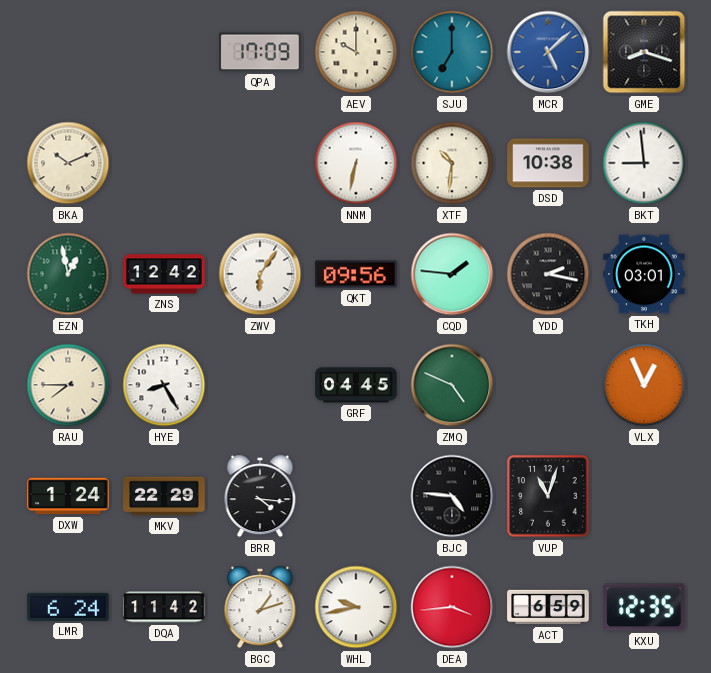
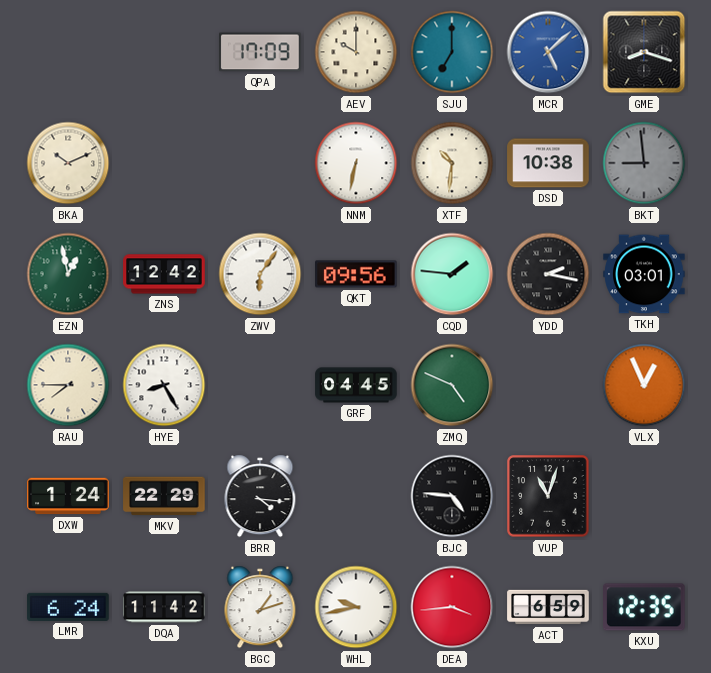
BKT dial: white -> grey (644, 163)
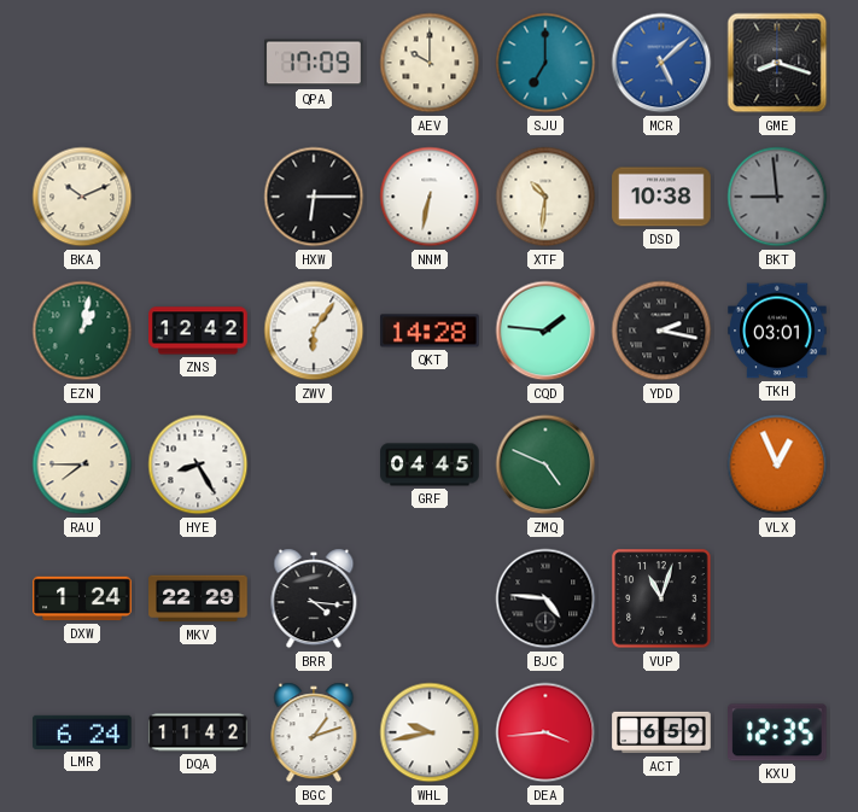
HXW: none -> 6:15 (314, 197)
EZN: 12:58 -> 1:02 (82, 331)
QKT: 09:56 -> 14:28 (430, 331)
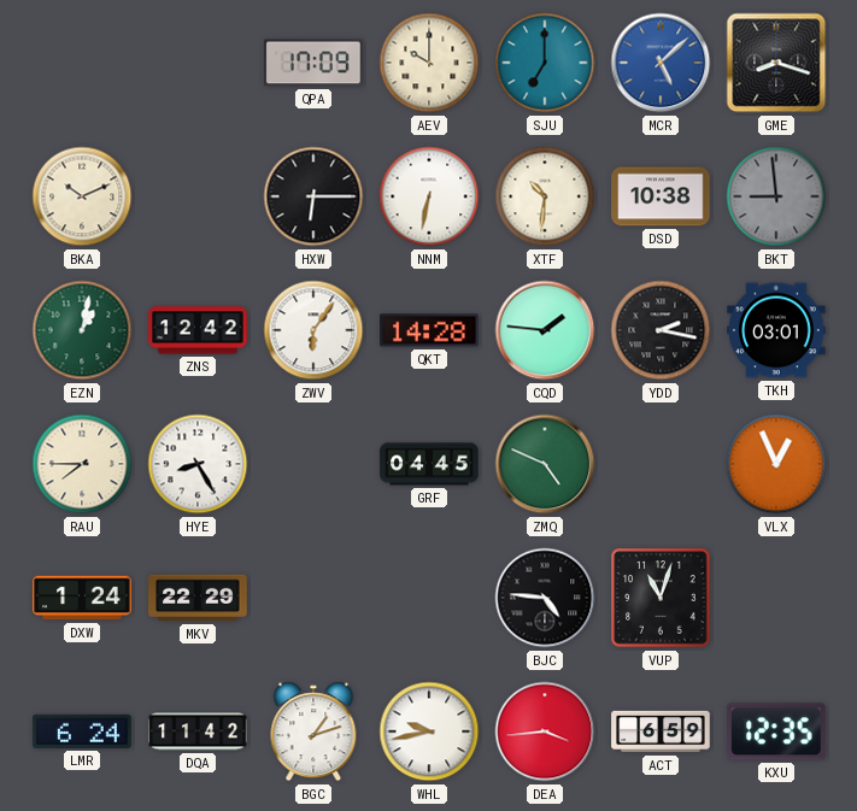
BRR: 4:16 -> none (314, 598)
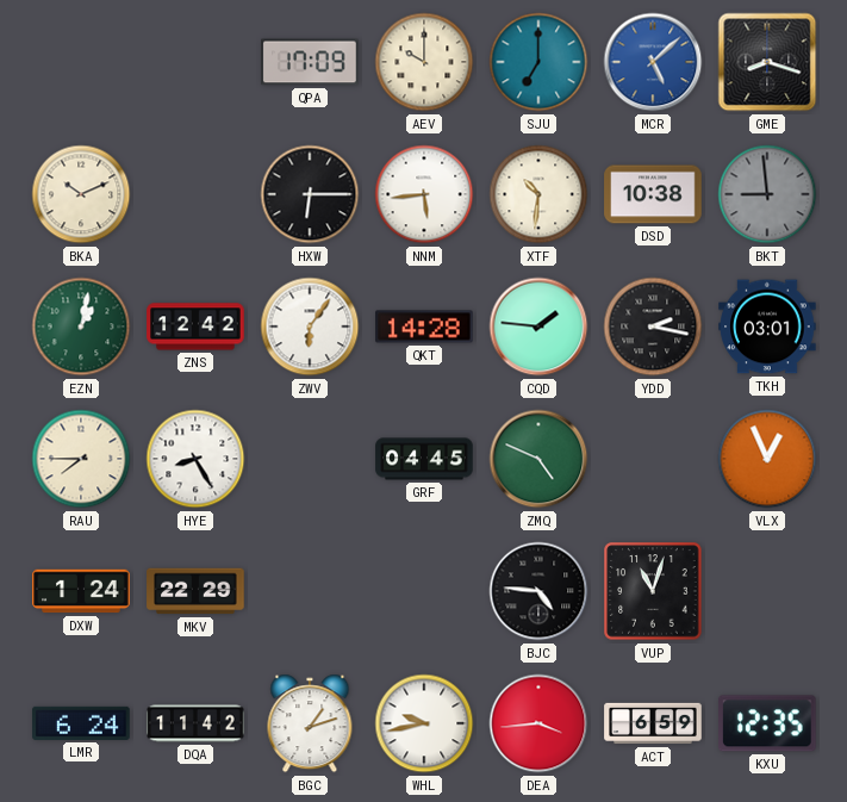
NNM: 6:32 -> 5:44 (424, 194)
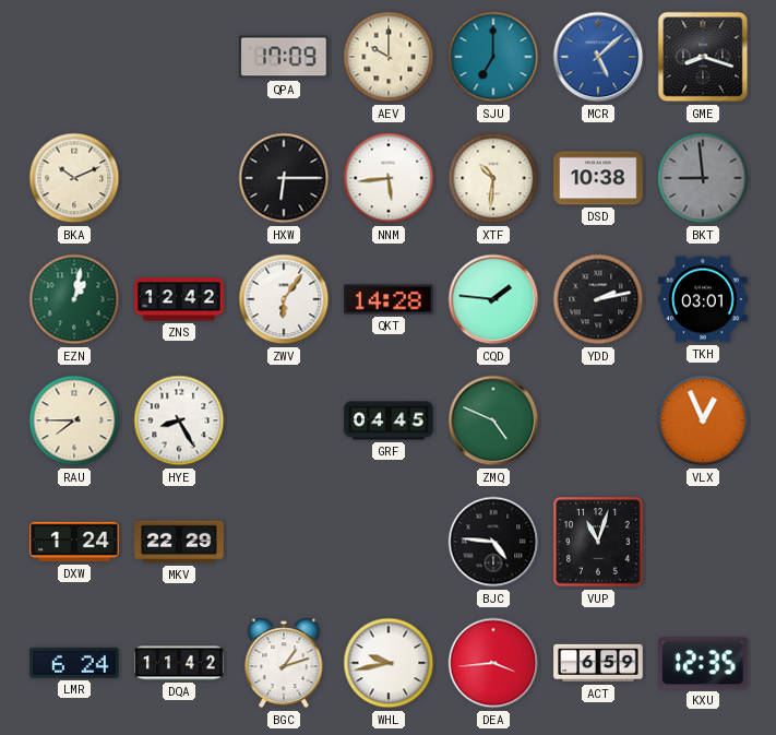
YDD: 2:17 -> 2:13 (598, 299)
